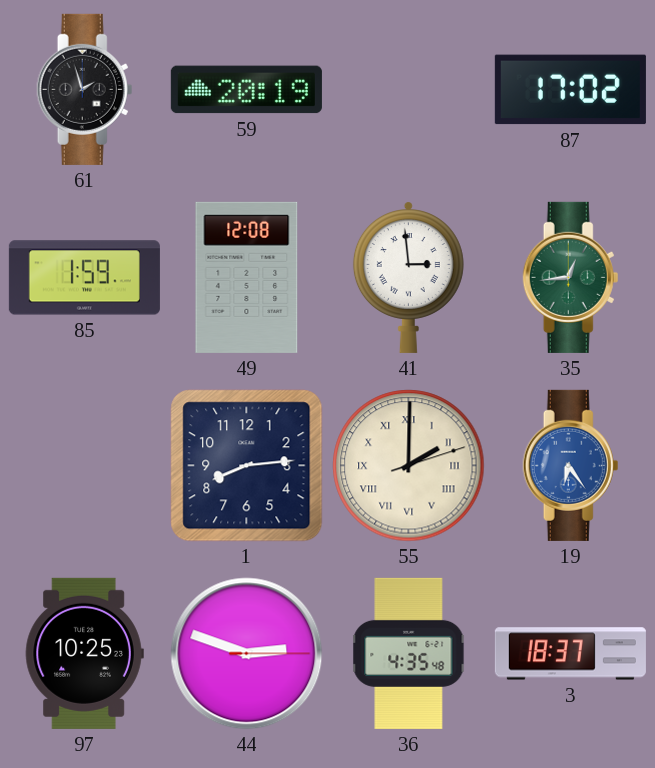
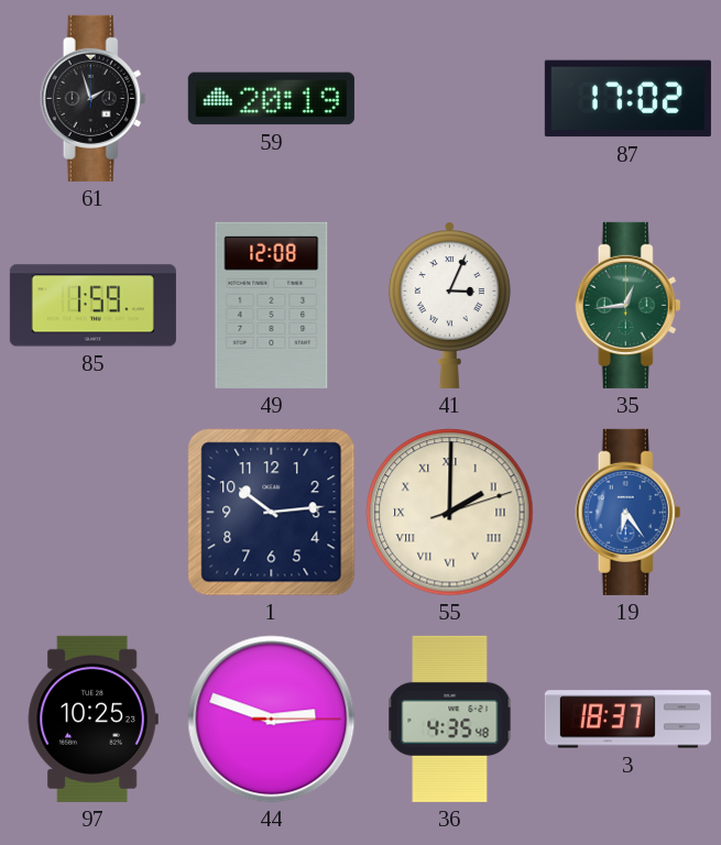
41: 2:59 -> 3:04 (449, 305)
1: 8:14 -> 10:14 (272, 513)
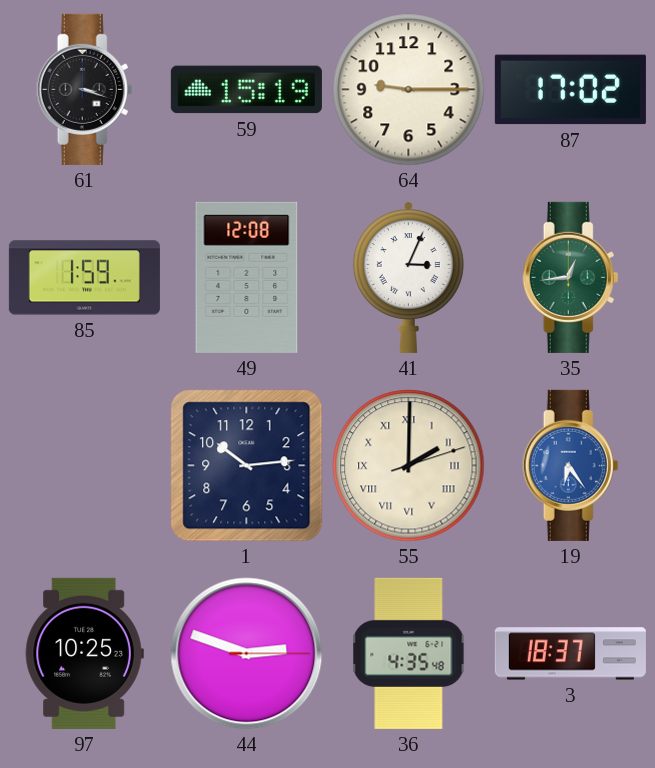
61: 1:57 -> 3:18 (85, 89)
59: 20:19 -> 15:19 (246, 90)
64: none -> 9:15 (409, 90)
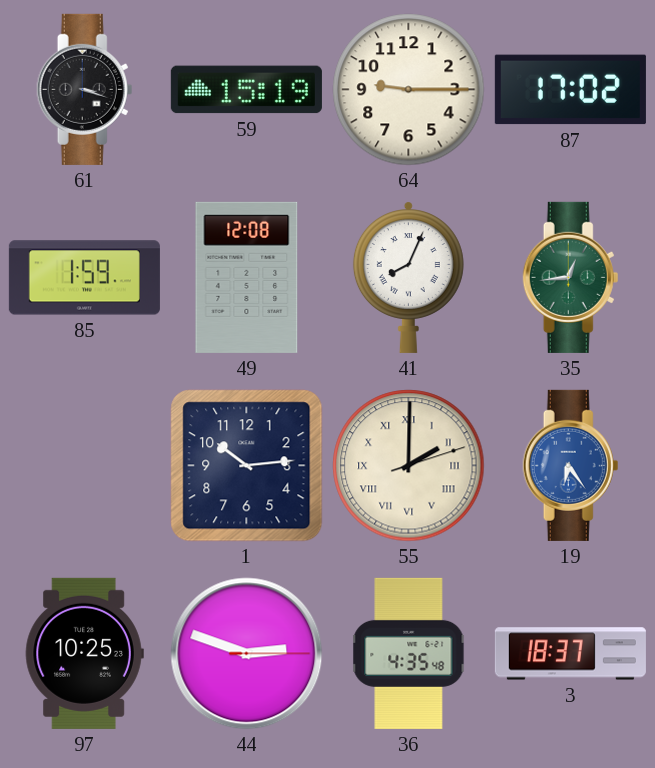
41: 3:04 -> 8:04 (408, 277)
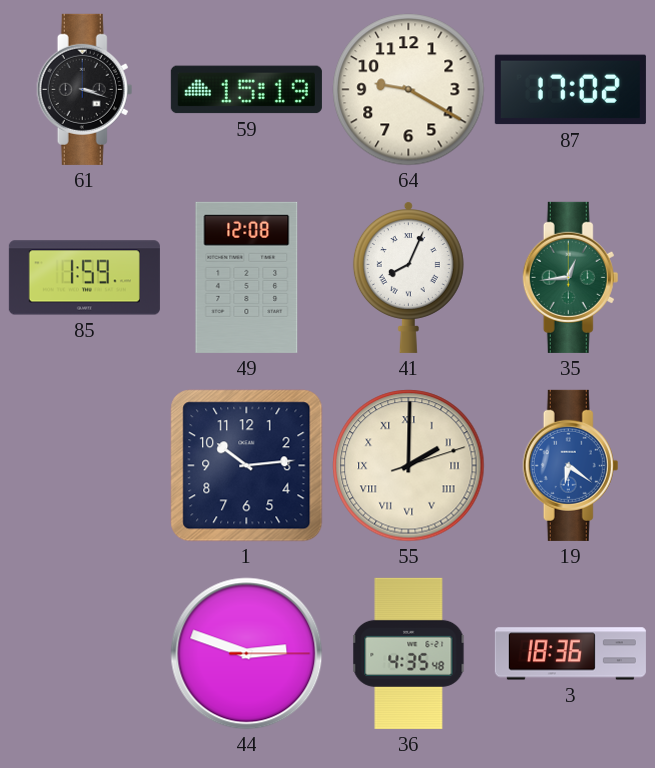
64: 9:15 -> 9:20 (409, 90)
19: 6:24 -> 6:21 (571, 465)
97: 10:25 -> none (84, 653)
3: 18:37 -> 18:36 (570, 654)
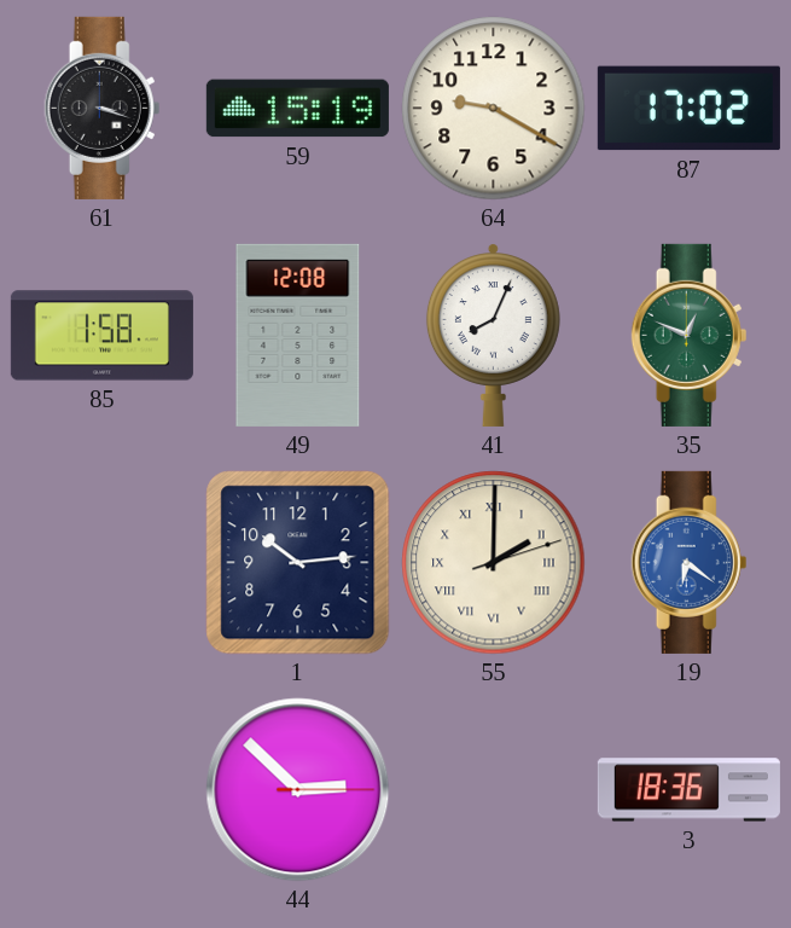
85: 1:59 -> 1:58 (101, 336)
35: 12:44 -> 12:49 (690, 335)
44: 2:48 -> 2:52 (298, 790)
36: 4:35 -> none (409, 653)
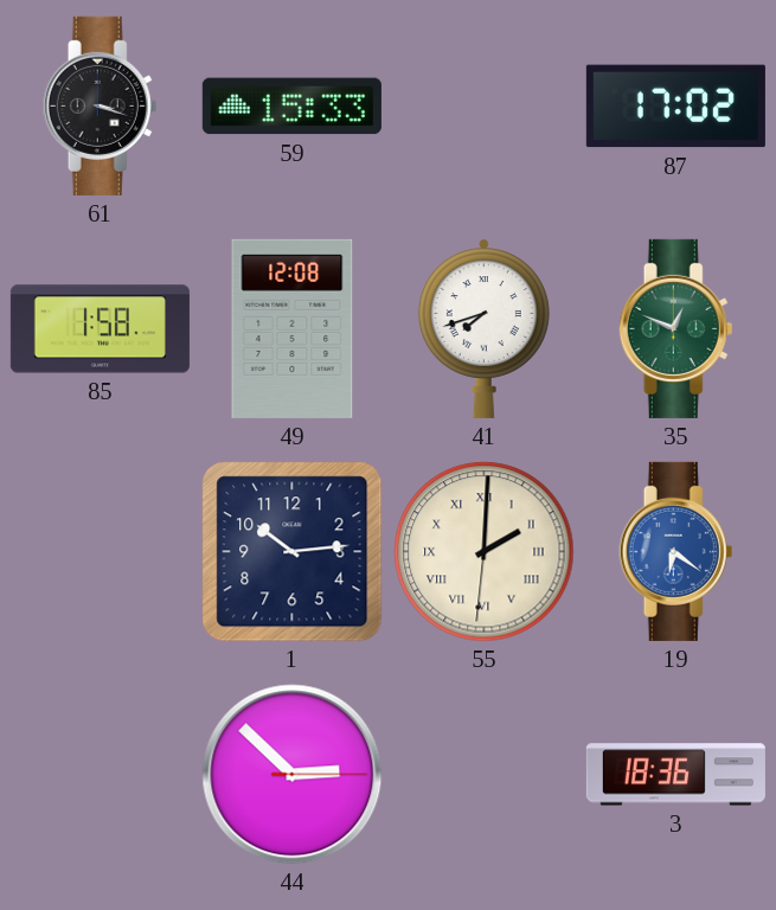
59: 15:19 -> 15:33 (291, 107)
64: 9:20 -> none (494, 109)
41: 8:04 -> 7:42 (483, 328)
55: 2:00:12 -> 2:00:31 (485, 552)
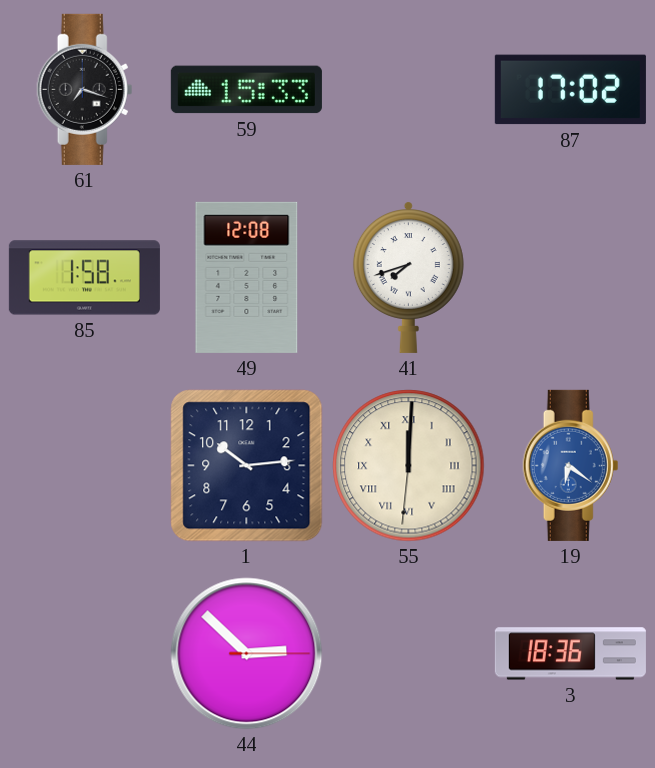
61: 3:18 -> 7:18 (85, 89)
35: 12:49 -> none (676, 328)
55: 2:00 -> 12:00 (409, 466)
